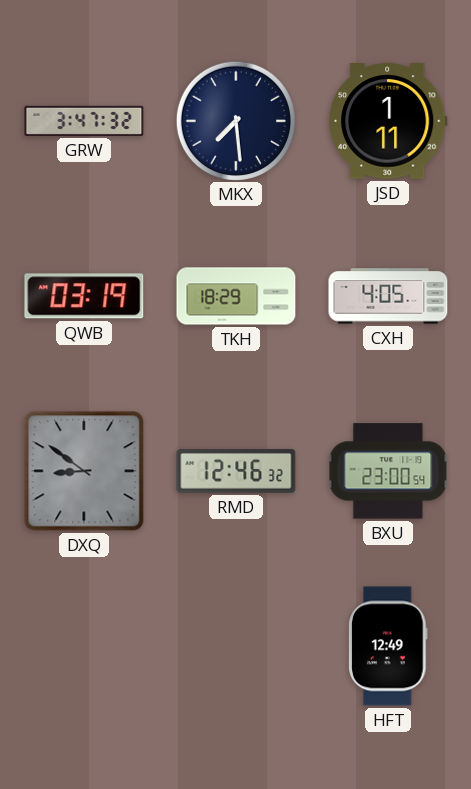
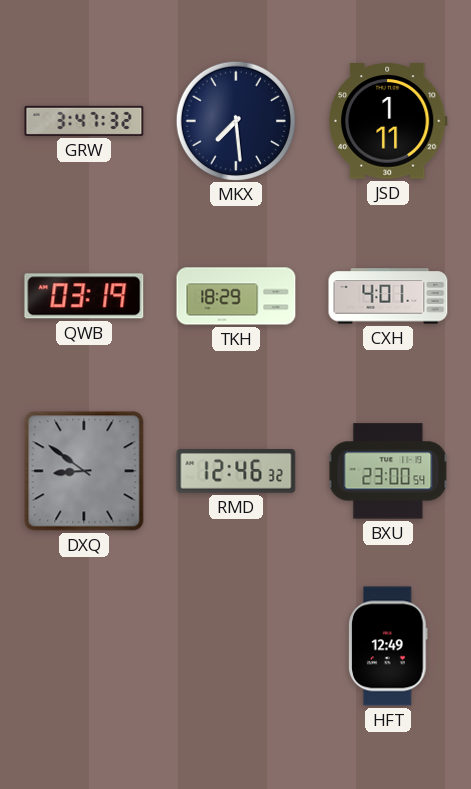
CXH: 4:05 -> 4:01 (388, 296)
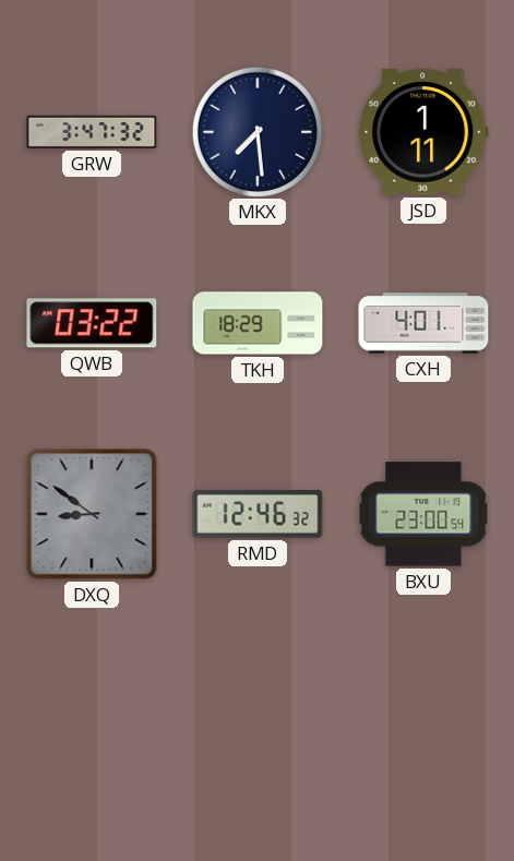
QWB: 03:19 -> 03:22 (92, 323)
HFT: 12:49 -> none (388, 646)
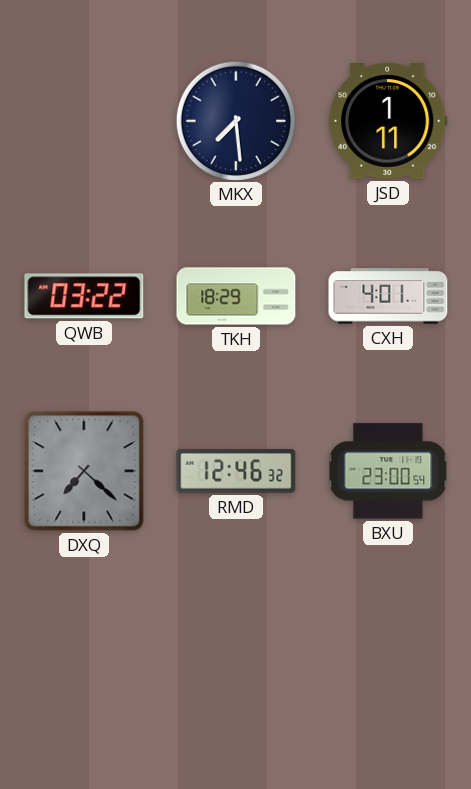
GRW: 3:47 -> none (92, 132)
DXQ: 8:51 -> 7:22 (84, 471)
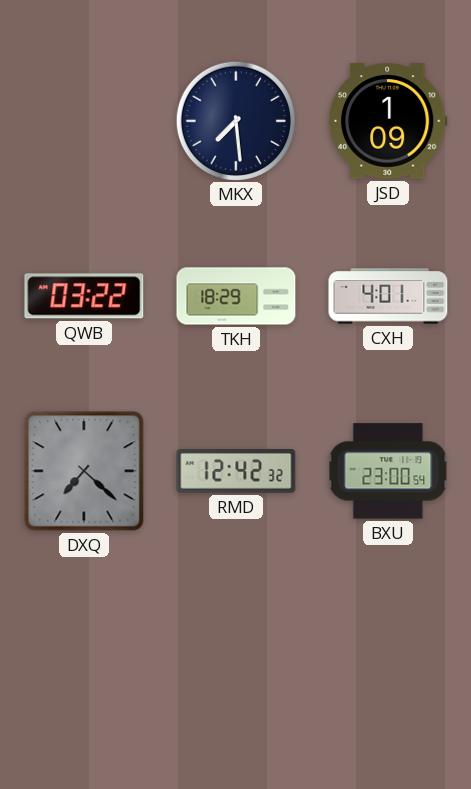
JSD: 1:11 -> 1:09 (388, 121)
RMD: 12:46 -> 12:42 (236, 471)
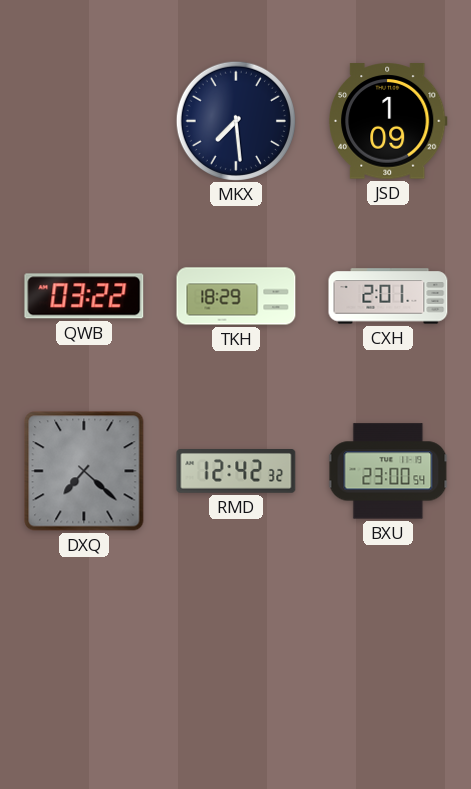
CXH: 4:01 -> 2:01 (388, 296)
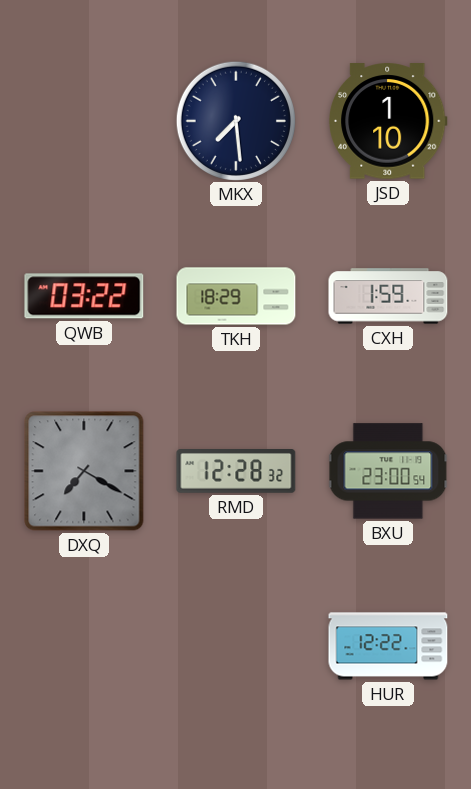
JSD: 1:09 -> 1:10 (388, 121)
CXH: 2:01 -> 1:59 (388, 296)
DXQ: 7:22 -> 7:20 (84, 471)
RMD: 12:42 -> 12:28 (236, 471)
HUR: none -> 12:22 (388, 646)
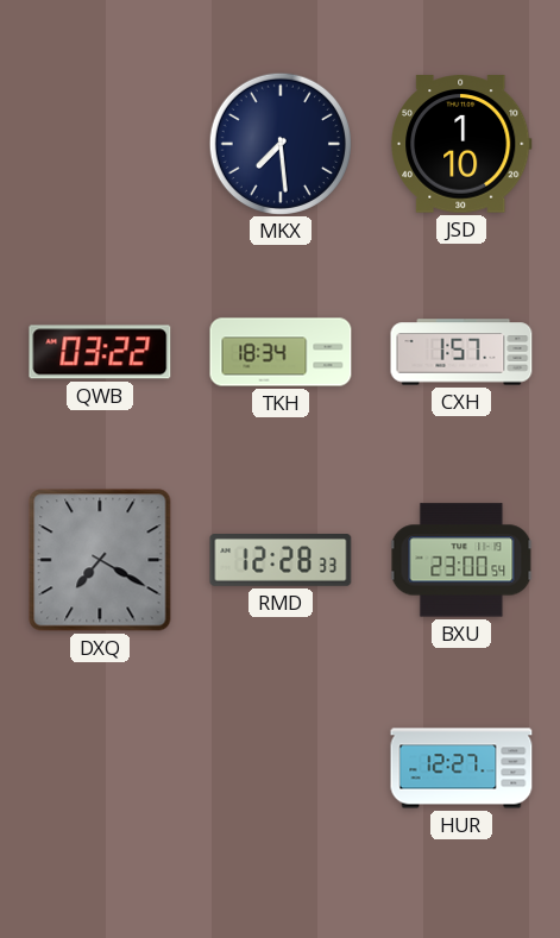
TKH: 18:29 -> 18:34 (281, 352)
CXH: 1:59 -> 1:57 (461, 352)
RMD: 12:28:32 -> 12:28:33 (281, 560)
HUR: 12:22 -> 12:27 (461, 768)
